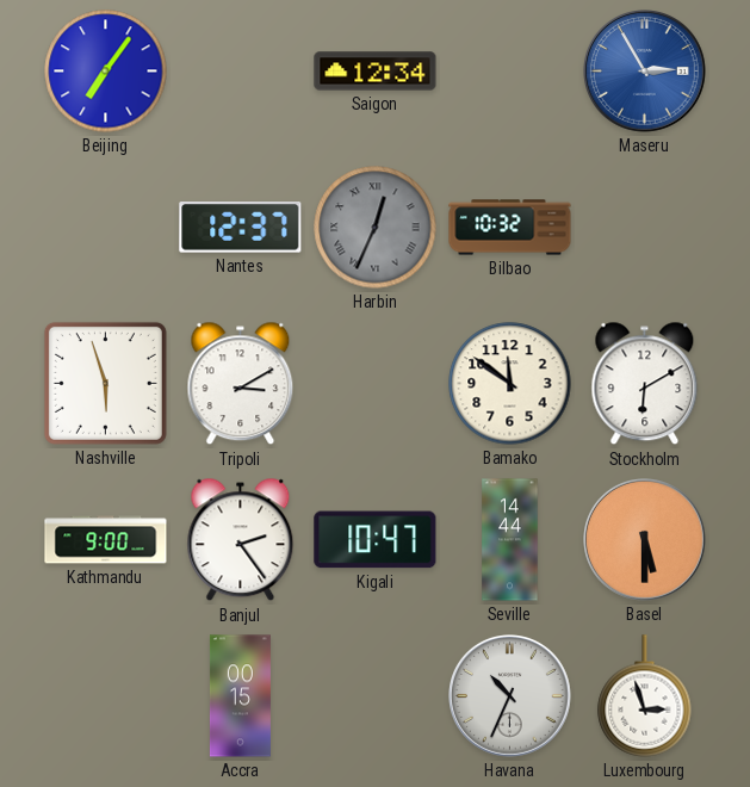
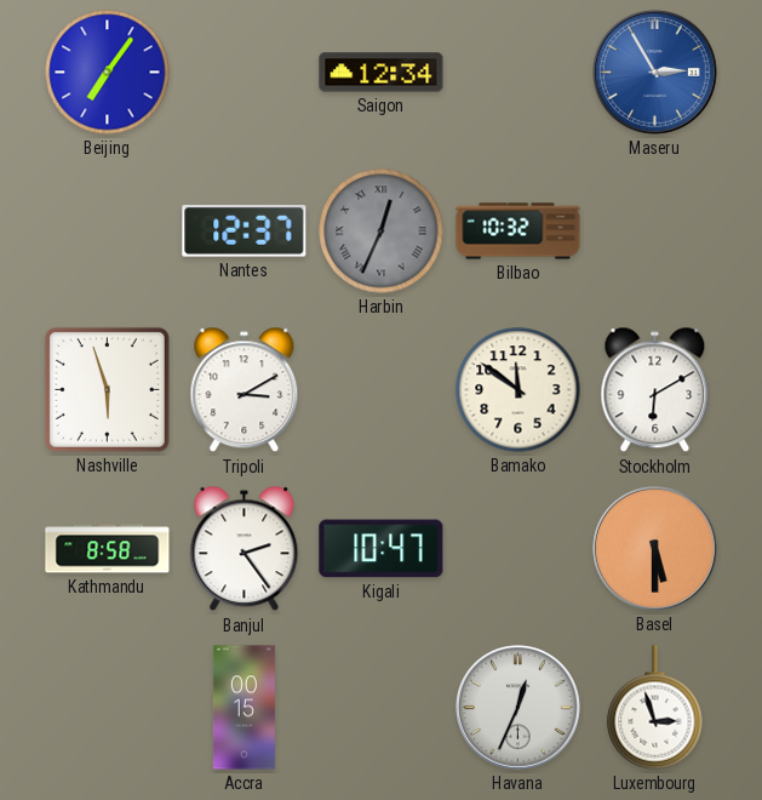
Kathmandu: 9:00 -> 8:58 (108, 549)
Seville: 14:44 -> none (510, 540)
Havana: 10:34 -> 12:34 (518, 708)
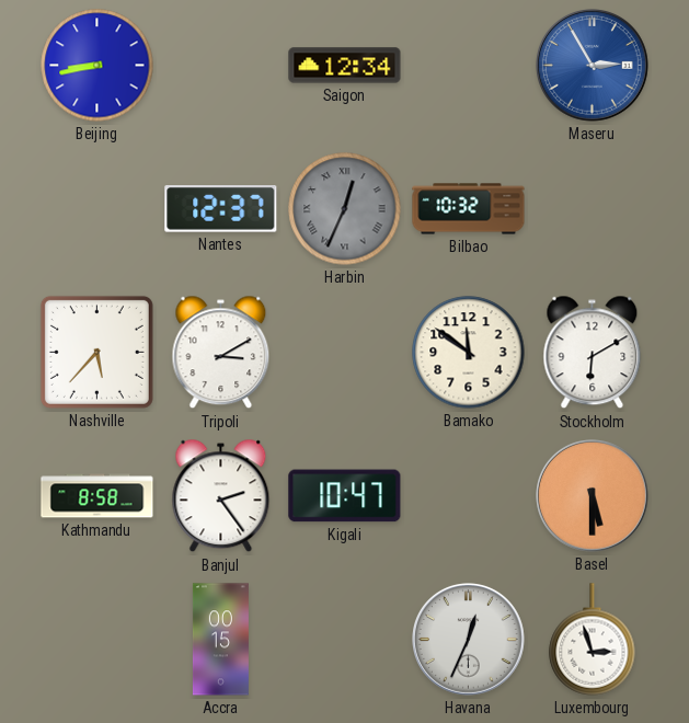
Beijing: 7:06 -> 8:43 (97, 66)
Nashville: 5:57 -> 5:37 (96, 352)
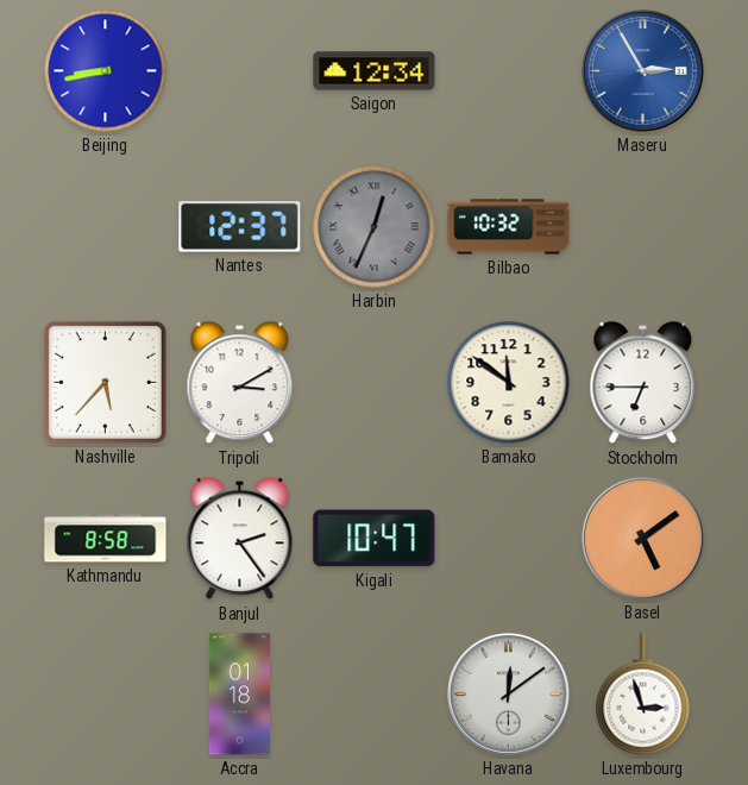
Stockholm: 6:10 -> 6:45 (643, 383)
Basel: 5:30 -> 5:09 (643, 539)
Accra: 00:15 -> 01:18 (239, 695)
Havana: 12:34 -> 12:09 (509, 695)
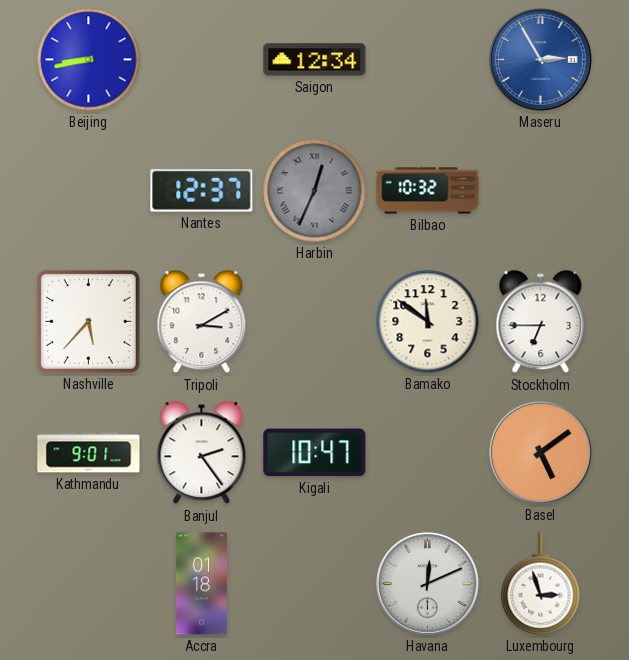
Kathmandu: 8:58 -> 9:01 (89, 453)
Havana: 12:09 -> 12:11 (428, 584)
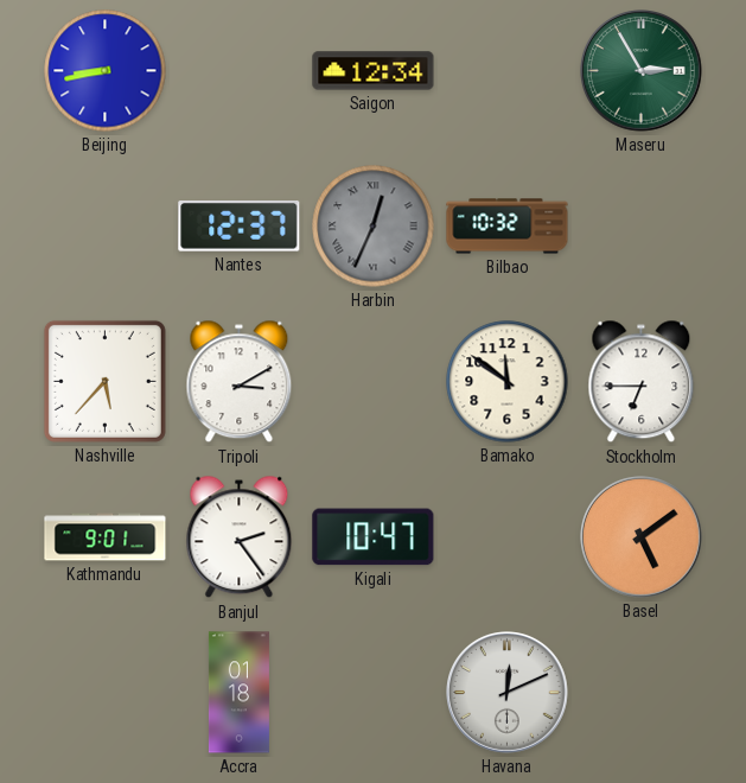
Maseru dial: blue -> green (642, 71)
Luxembourg: 2:57 -> none (541, 584)
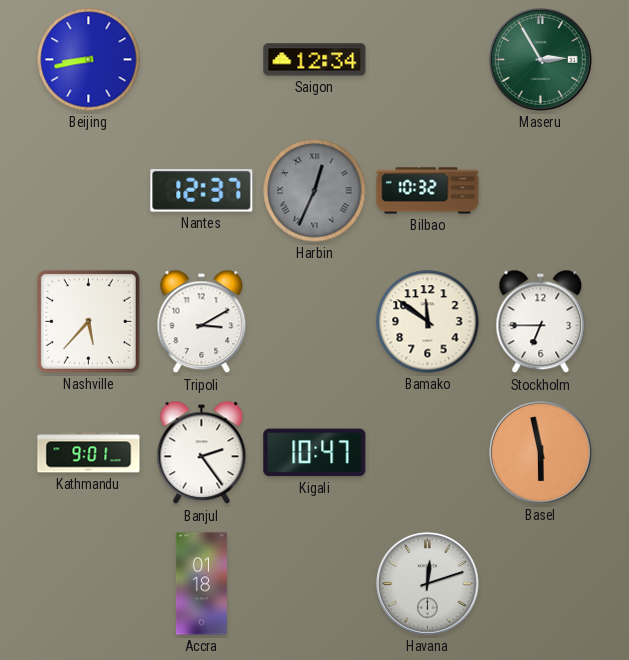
Basel: 5:09 -> 5:58 (541, 453)
Havana: 12:11 -> 12:12 (428, 584)
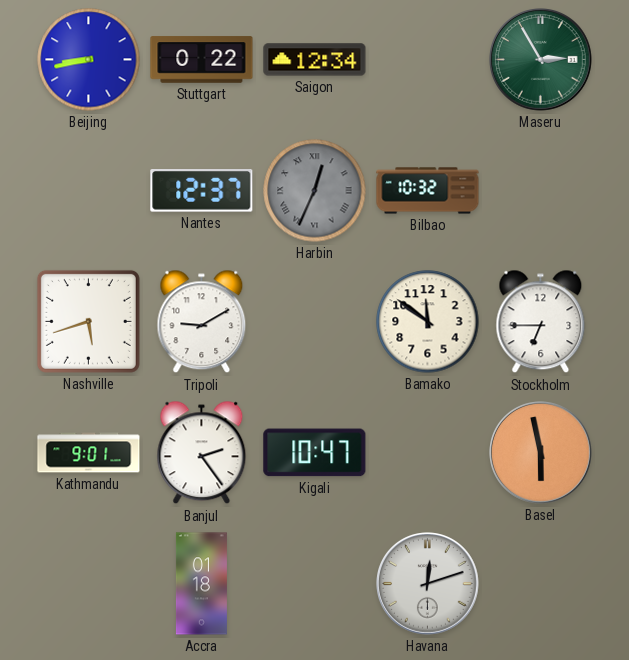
Stuttgart: none -> 0:22 (202, 60)
Nashville: 5:37 -> 5:42 (88, 321)
Tripoli: 3:10 -> 9:10 (202, 322)
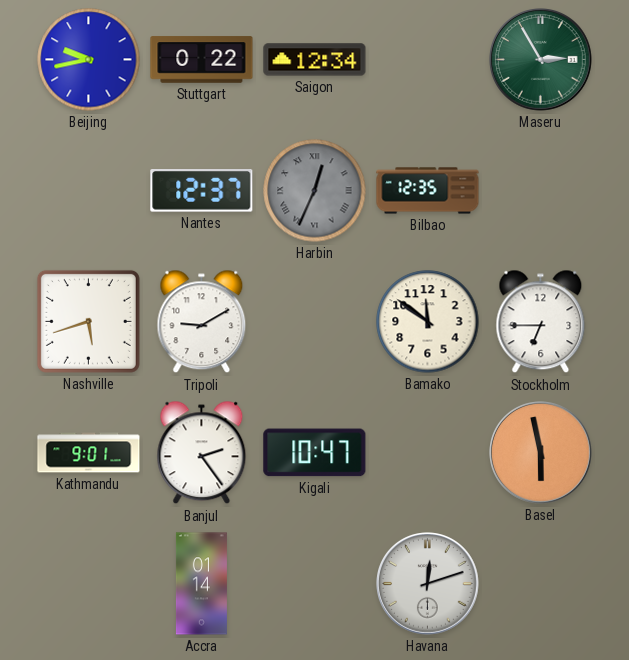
Beijing: 8:43 -> 9:43 (89, 60)
Bilbao: 10:32 -> 12:35 (428, 191)
Accra: 01:18 -> 01:14 (201, 584)
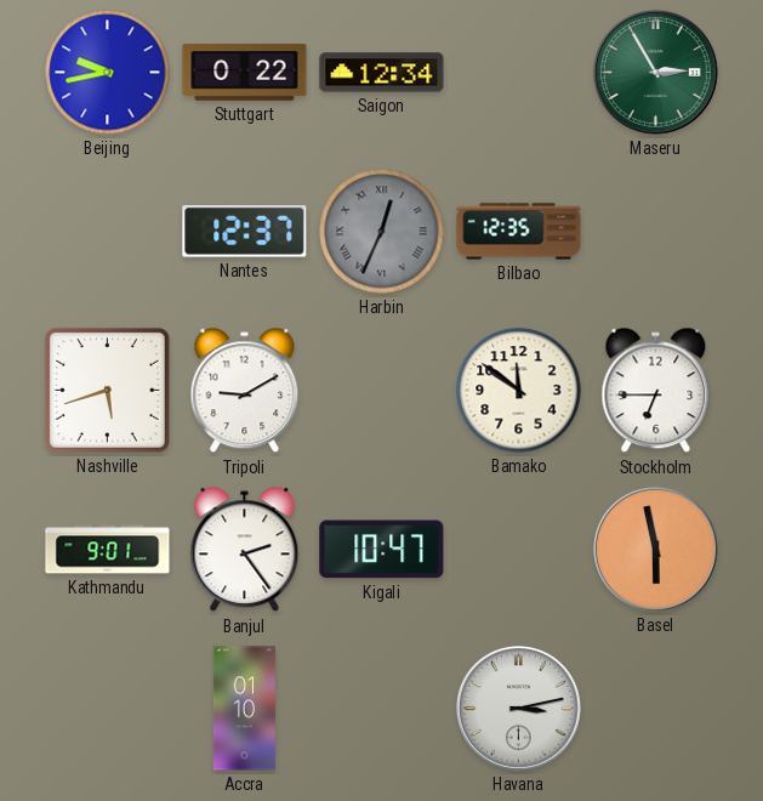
Accra: 01:14 -> 01:10 (244, 709)
Havana: 12:12 -> 3:13 (519, 709)
